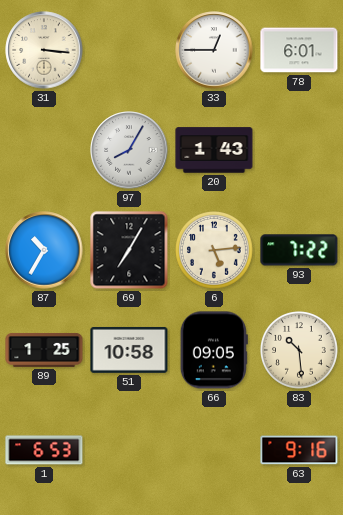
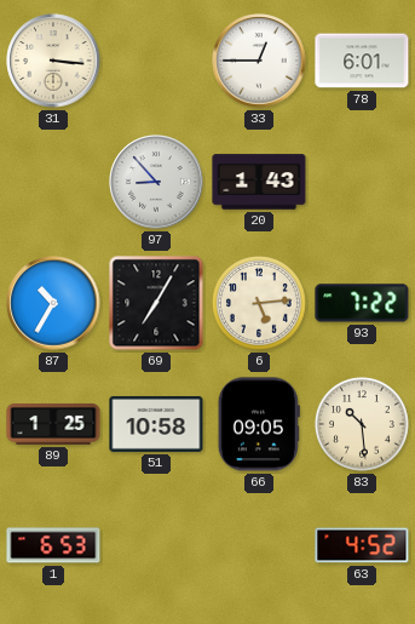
97: 8:05 -> 8:53 (156, 182)
63: 9:16 -> 4:52 (362, 545)
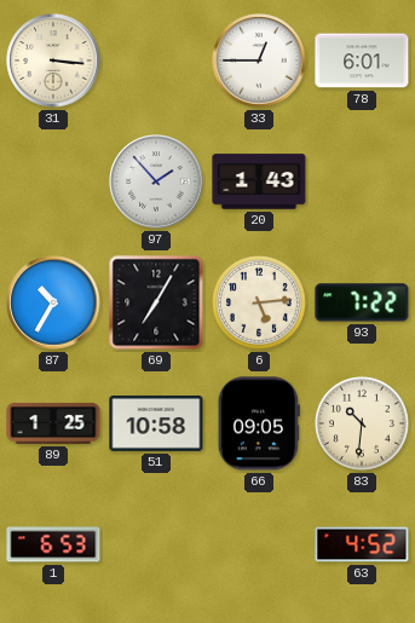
97: 8:53 -> 1:53 (156, 181)
83: 10:29 -> 10:31 (363, 425)
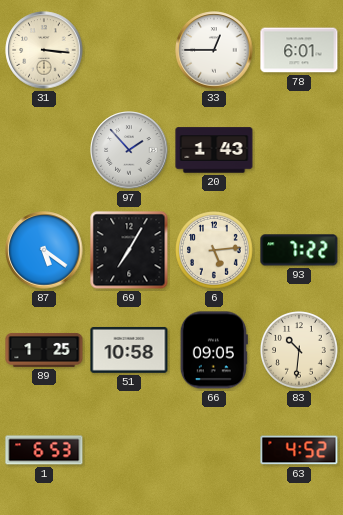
87: 10:35 -> 5:21 (44, 250)
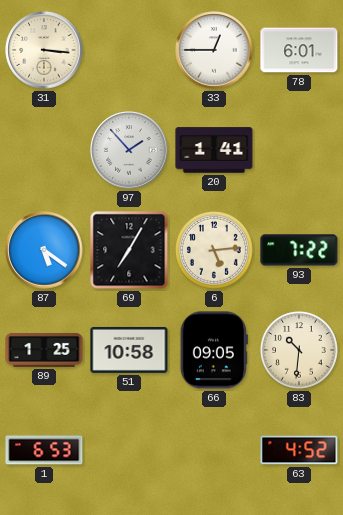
20: 1:43 -> 1:41 (214, 150)
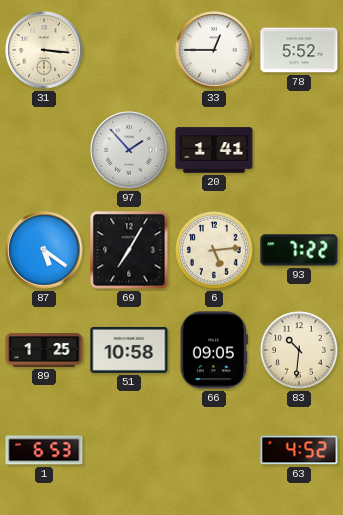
78: 6:01 -> 5:52 (299, 50)
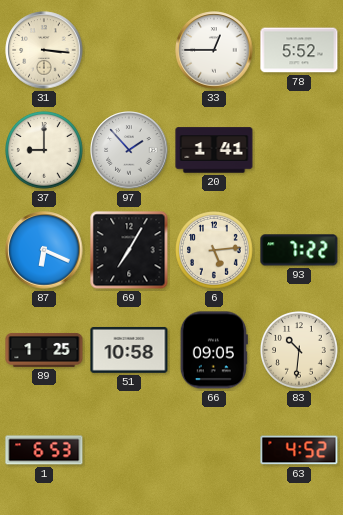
37: none -> 9:00 (45, 151)
87: 5:21 -> 6:19 (44, 250)
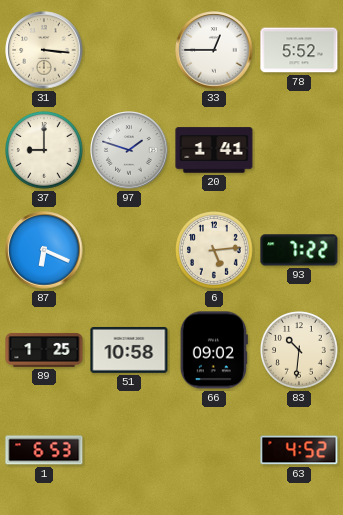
97: 1:53 -> 1:48 (129, 150)
69: 7:05 -> none (129, 250)
66: 09:05 -> 09:02 (214, 350)
